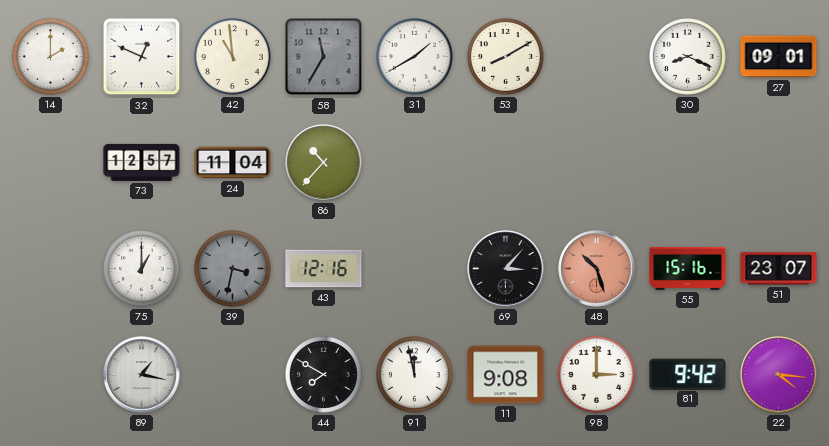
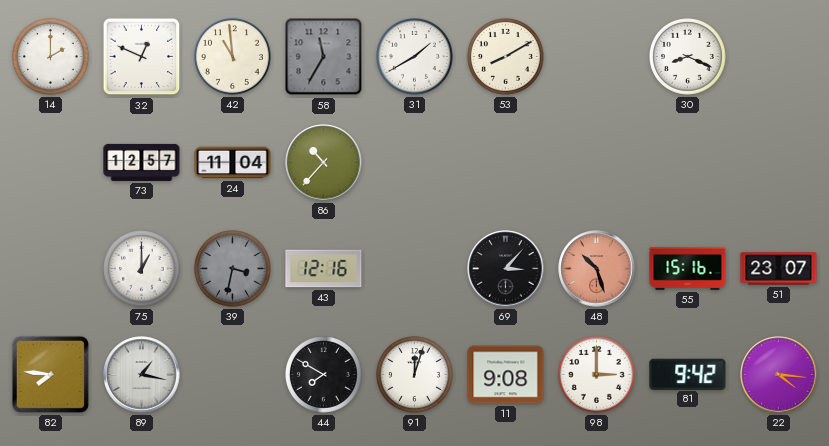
27: 09:01 -> none (779, 57)
82: none -> 7:46 (50, 374)
91: 11:58 -> 12:03 (415, 375)
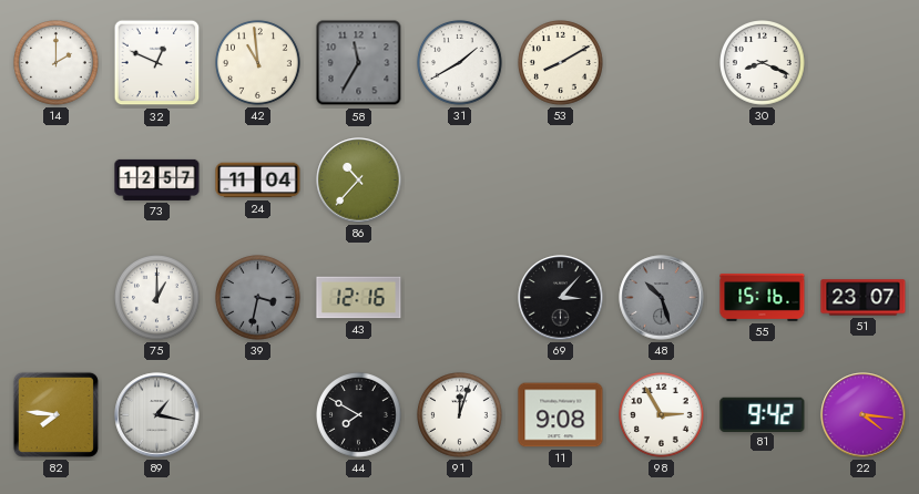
48 dial: salmon -> grey (662, 298)
98: 3:00 -> 2:55 (662, 415)
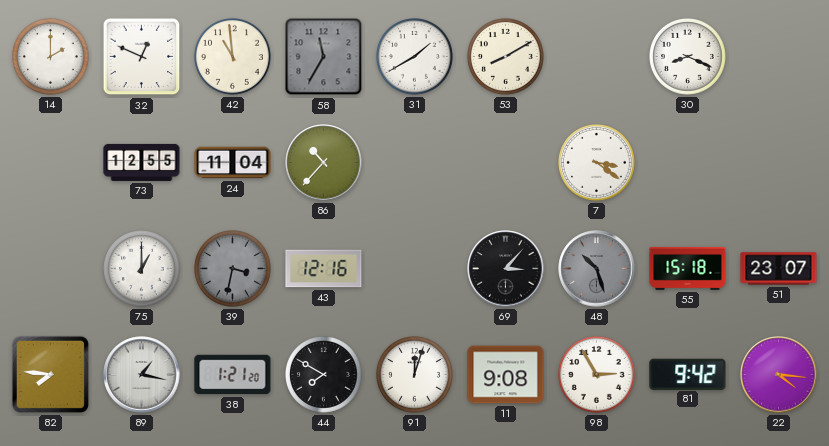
73: 12:57 -> 12:55 (142, 162)
7: none -> 3:21 (597, 163)
55: 15:16 -> 15:18 (688, 268)
38: none -> 1:21 (233, 375)
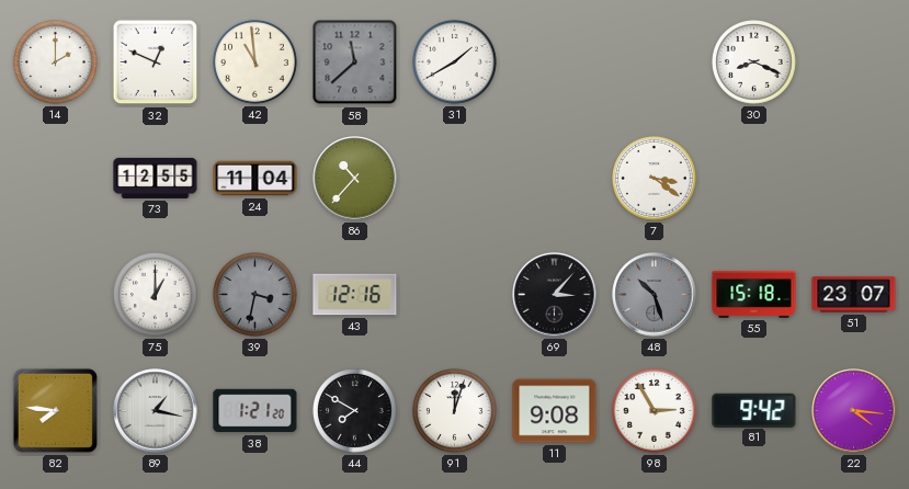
58: 11:35 -> 11:38 (355, 62)
53: 8:10 -> none (506, 57)
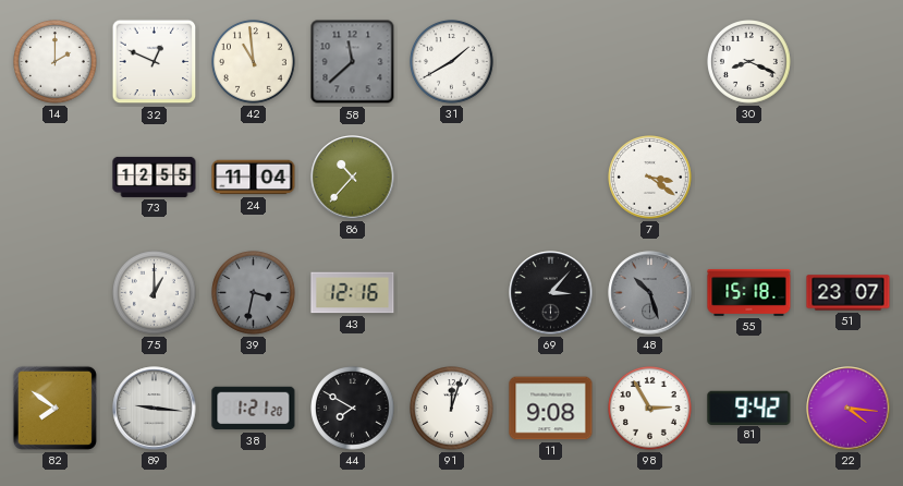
82: 7:46 -> 7:51 (54, 408)
89: 1:17 -> 9:16 (155, 409)
